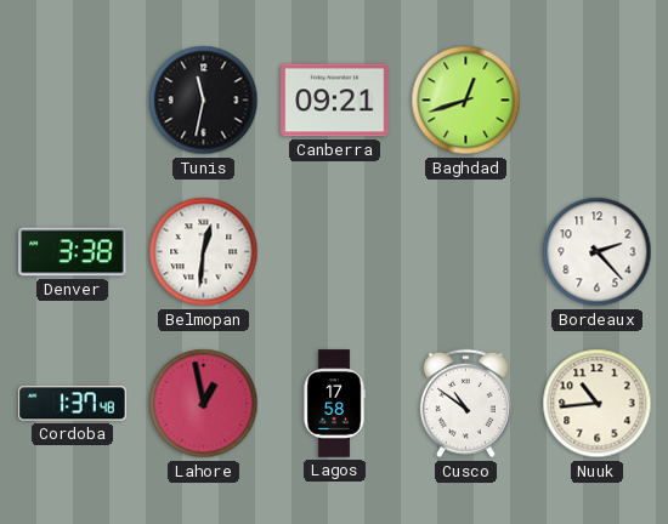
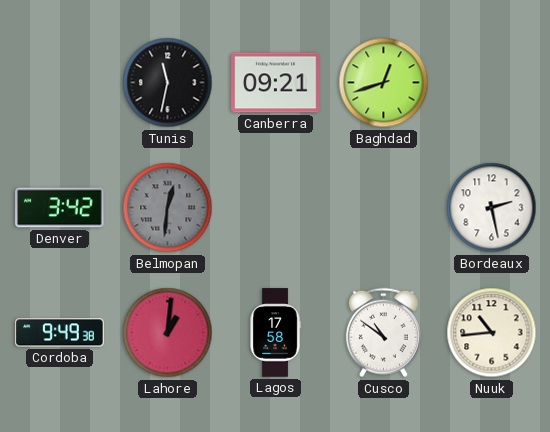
Denver: 3:38 -> 3:42 (60, 208)
Belmopan dial: white -> grey (168, 208)
Bordeaux: 2:23 -> 2:28 (492, 208)
Cordoba: 1:37 -> 9:49 (60, 333)
Lahore: 12:58 -> 1:01 (168, 333)
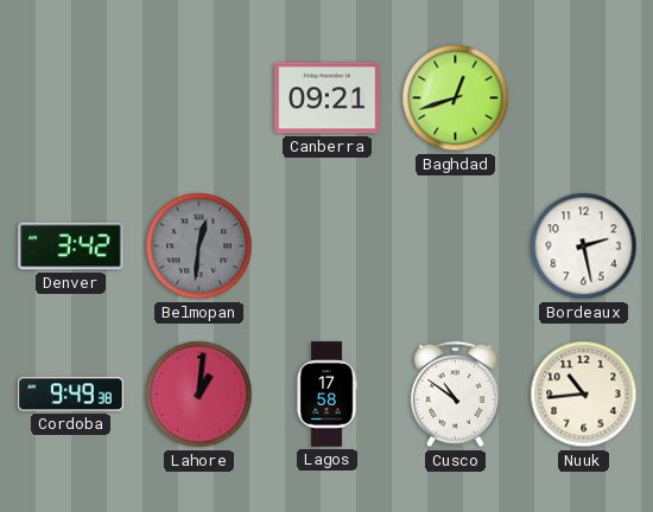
Tunis: 11:32 -> none (168, 83)
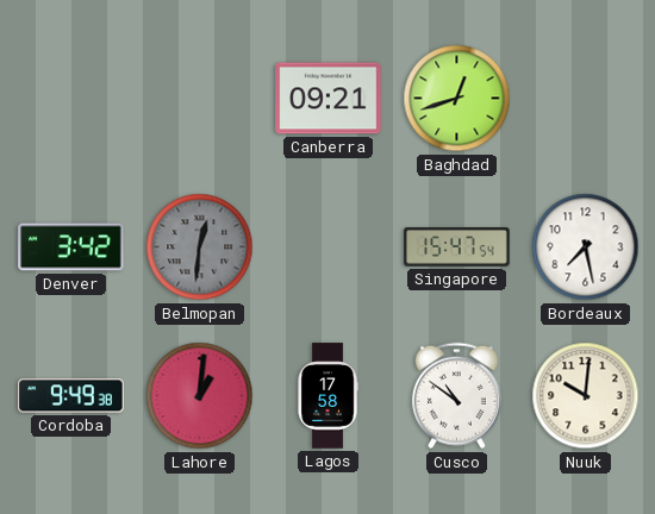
Singapore: none -> 15:47 (457, 247)
Bordeaux: 2:28 -> 7:28 (586, 247)
Nuuk: 10:44 -> 10:01 (586, 396)
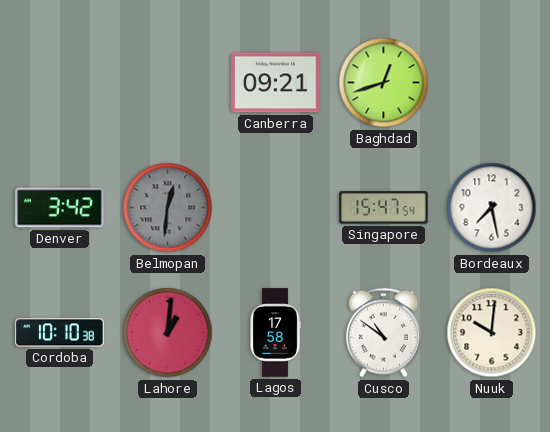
Cordoba: 9:49 -> 10:10 (60, 333)
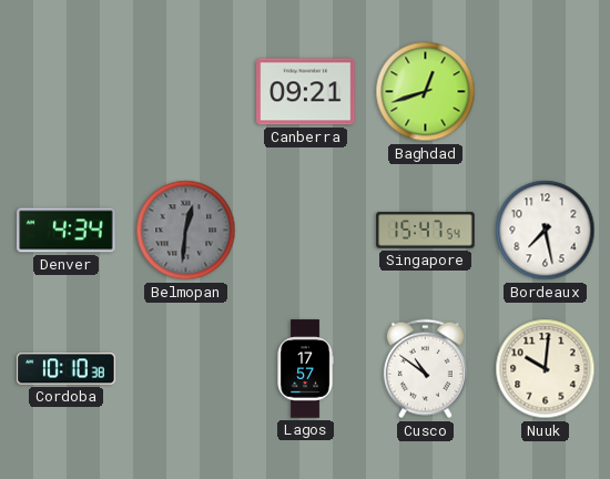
Denver: 3:42 -> 4:34 (67, 231)
Lahore: 1:01 -> none (168, 333)
Lagos: 17:58 -> 17:57 (305, 369)
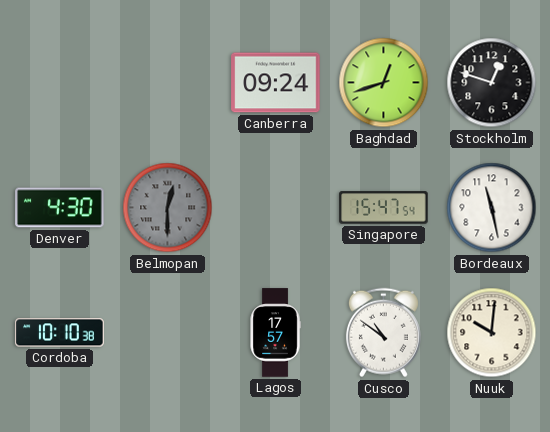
Canberra: 09:21 -> 09:24 (276, 83)
Stockholm: none -> 12:48 (492, 83)
Denver: 4:34 -> 4:30 (60, 208)
Belmopan: 12:31 -> 12:30 (168, 208)
Bordeaux: 7:28 -> 11:28 (492, 208)
